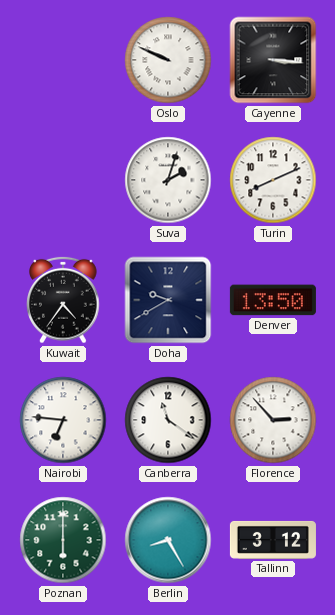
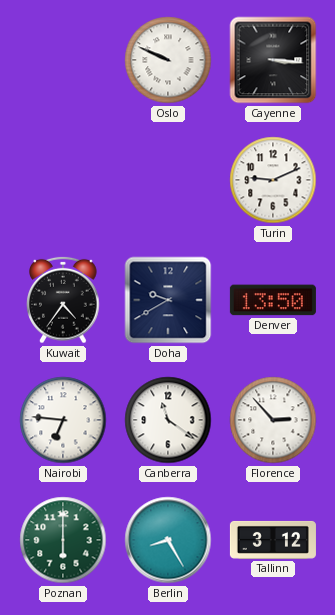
Suva: 2:03 -> none (168, 180)
Turin: 8:11 -> 9:11 (273, 180)
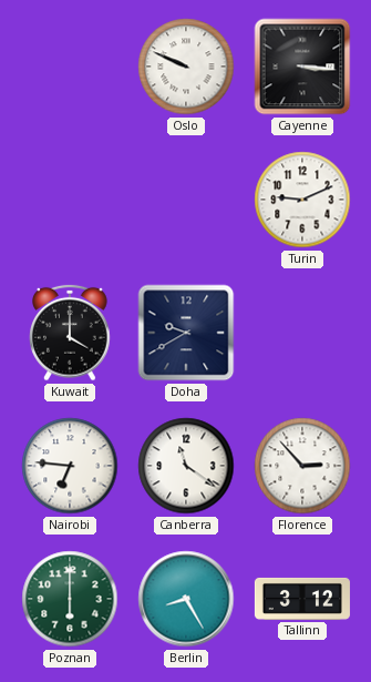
Kuwait: 4:36 -> 4:00 (70, 333)
Denver: 13:50 -> none (273, 300)
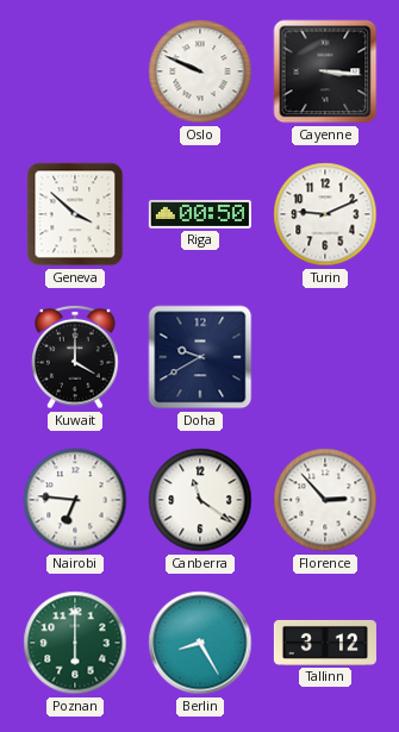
Geneva: none -> 3:52 (75, 214)
Riga: none -> 00:50 (200, 214)
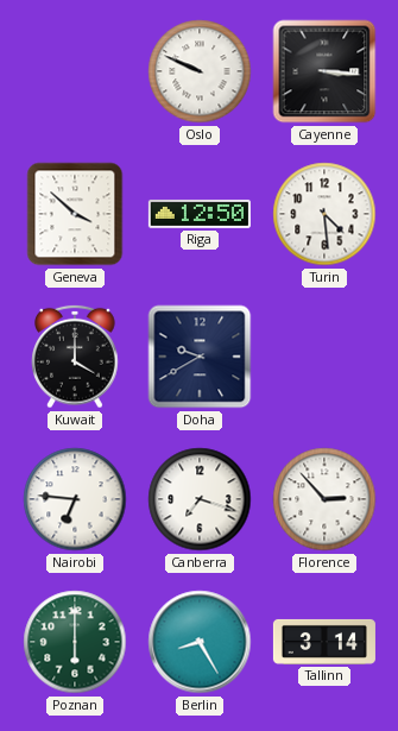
Riga: 00:50 -> 12:50 (200, 214)
Turin: 9:11 -> 4:29 (324, 214)
Canberra: 11:21 -> 7:18 (200, 499)
Tallinn: 3:12 -> 3:14 (324, 642)
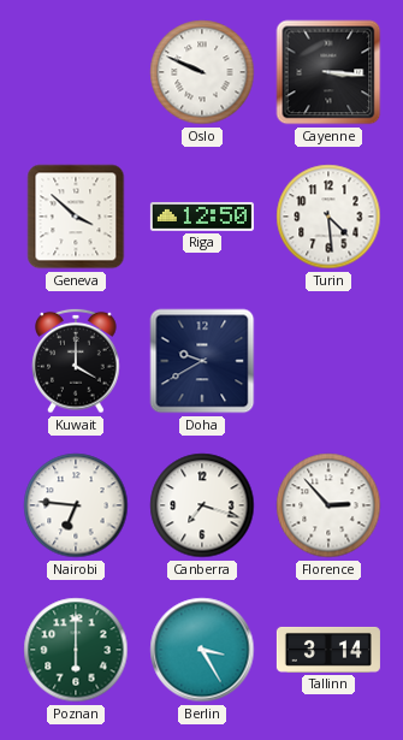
Berlin: 8:25 -> 3:25 (202, 650)
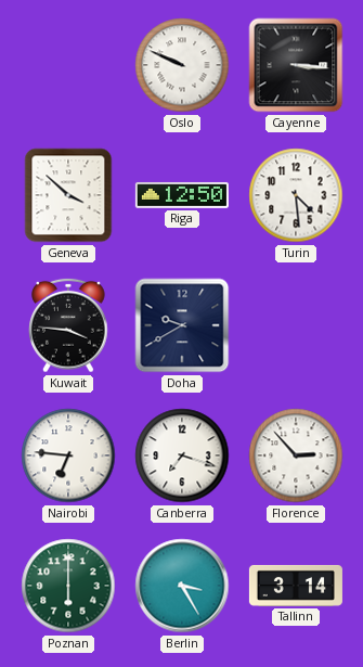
Kuwait: 4:00 -> 3:46 (68, 325)
